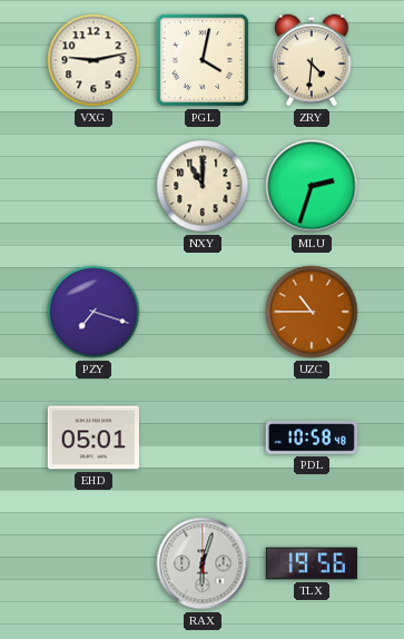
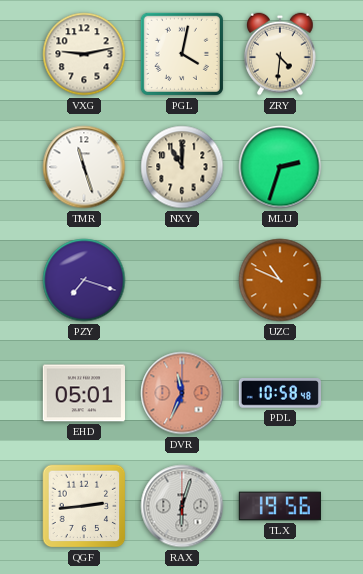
TMR: none -> 11:27 (84, 167)
UZC: 10:45 -> 10:49 (280, 280)
DVR: none -> 11:34 (182, 393)
QGF: none -> 2:44 (84, 506)
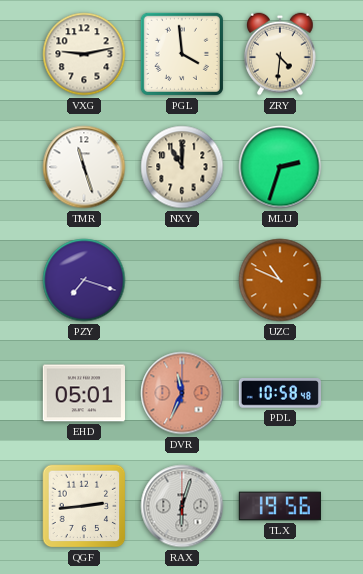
PGL: 4:02 -> 3:59 (182, 54)
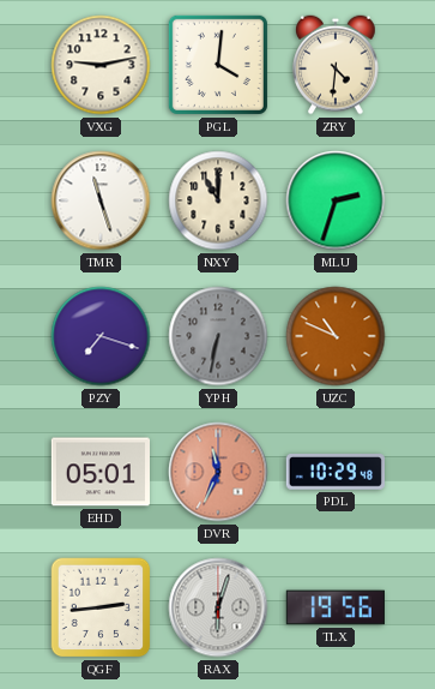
PGL: 3:59 -> 4:01 (218, 65)
YPH: none -> 6:32 (218, 336)
PDL: 10:58 -> 10:29 (334, 472)
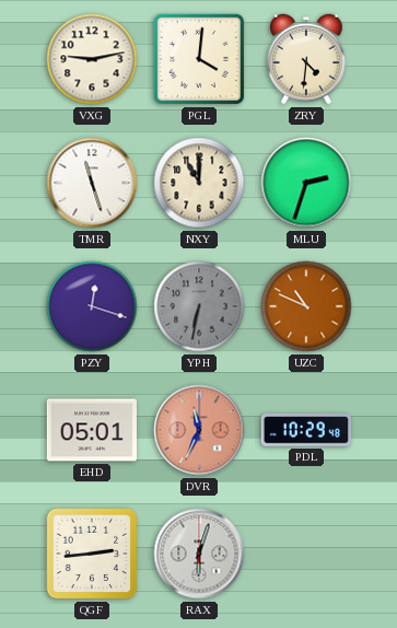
PZY: 7:18 -> 12:18 (92, 306)
TLX: 19:56 -> none (334, 607)
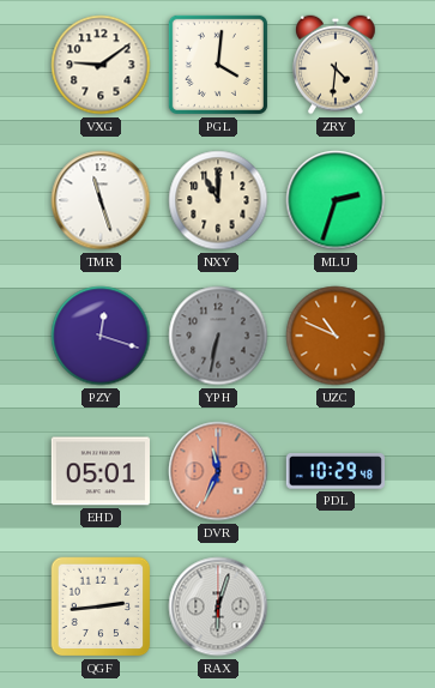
VXG: 9:13 -> 9:09 (101, 65)
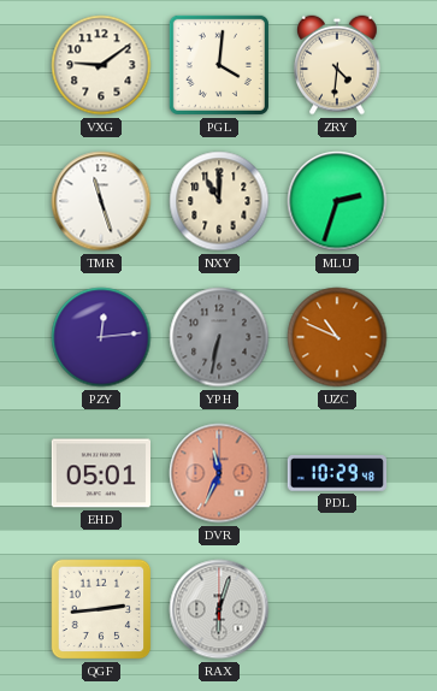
PZY: 12:18 -> 12:14 (101, 337)
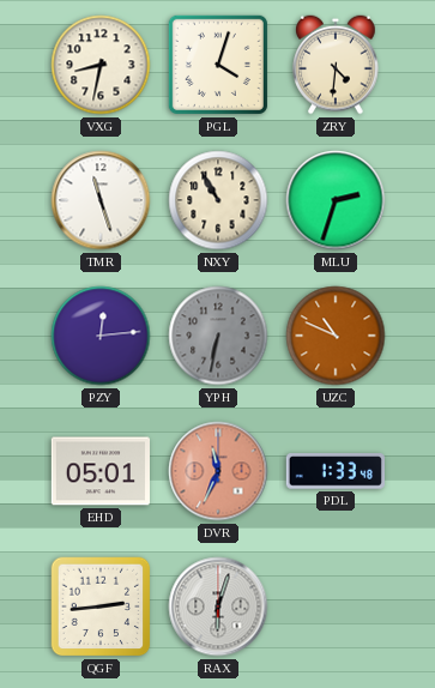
VXG: 9:09 -> 8:32 (101, 65)
PGL: 4:01 -> 4:03 (218, 65)
NXY: 11:00 -> 10:55 (218, 200)
PDL: 10:29 -> 1:33 (334, 471)
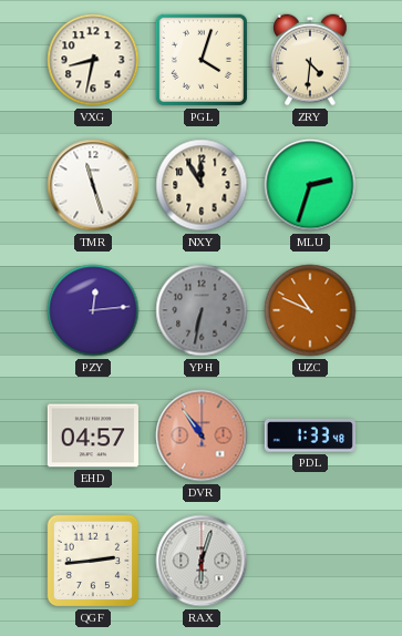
NXY: 10:55 -> 11:55 (202, 185)
EHD: 05:01 -> 04:57 (92, 435)
DVR: 11:34 -> 10:54 (202, 435)
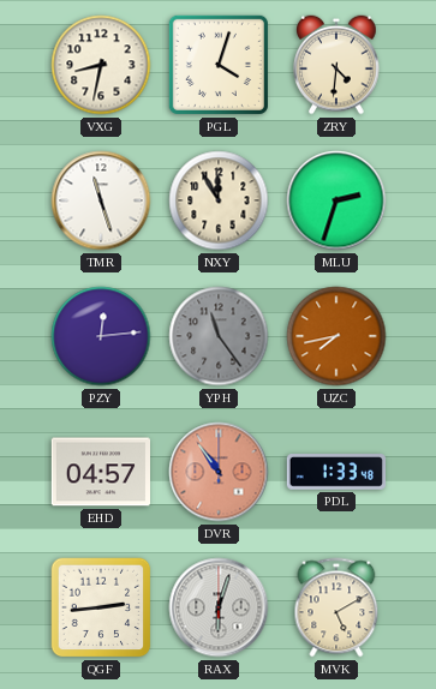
YPH: 6:32 -> 11:24 (219, 336)
UZC: 10:49 -> 7:43 (336, 336)
MVK: none -> 5:10 (336, 607)
